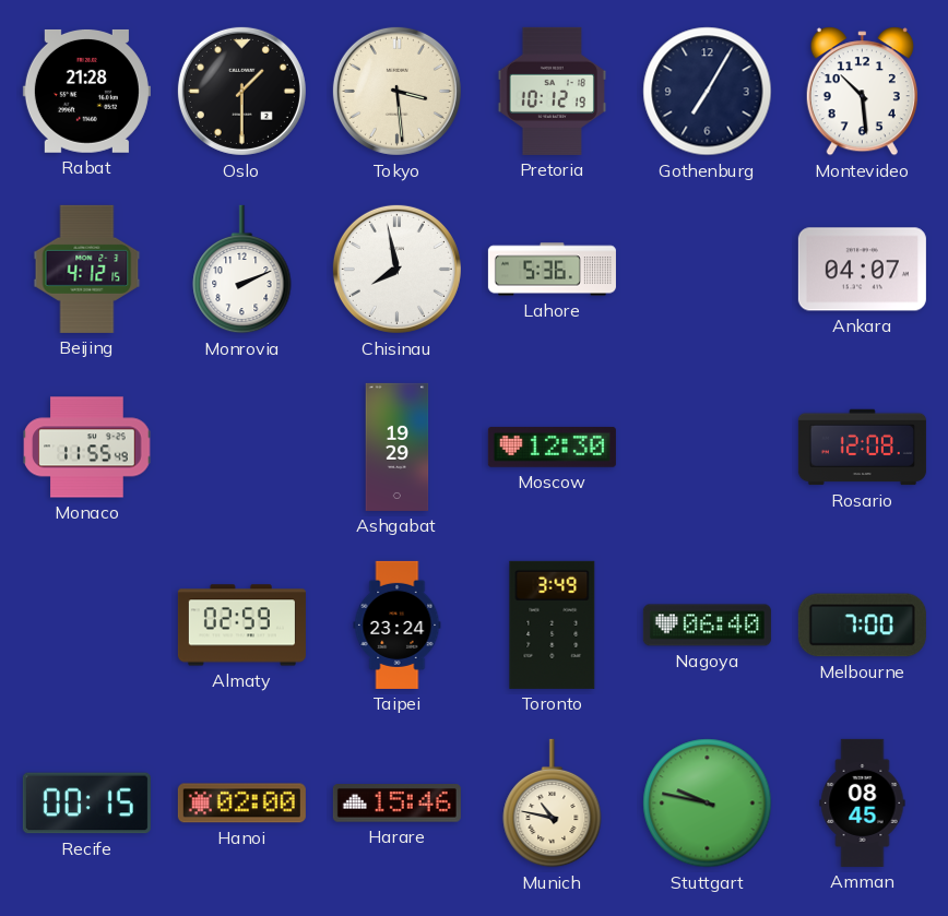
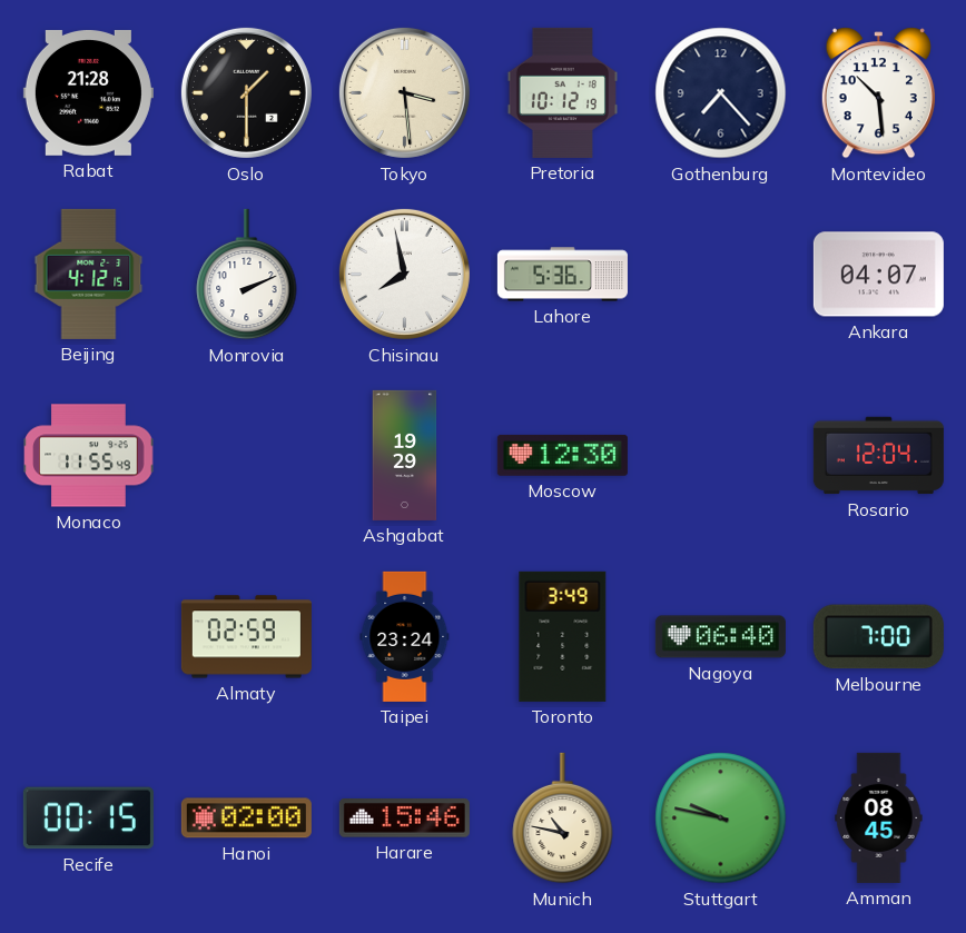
Gothenburg: 7:05 -> 7:23 (721, 93)
Rosario: 12:08 -> 12:04 (878, 456)
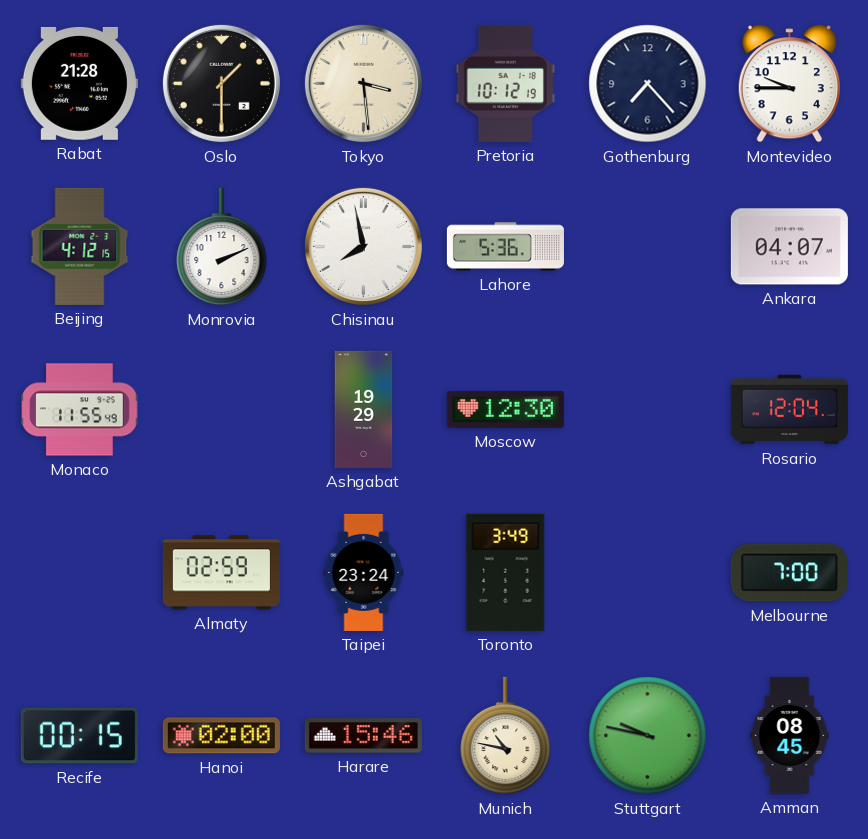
Montevideo: 10:29 -> 9:45 (789, 84)
Nagoya: 06:40 -> none (720, 637)
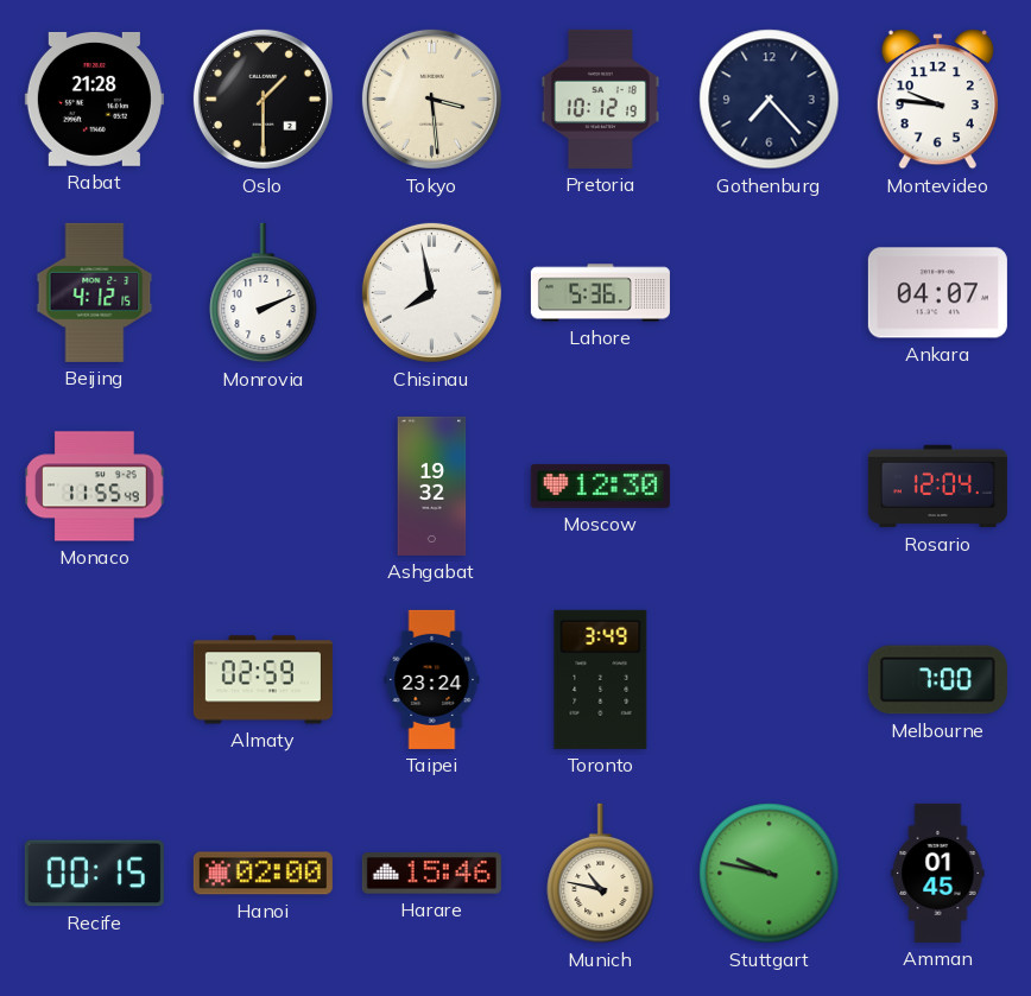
Montevideo: 9:45 -> 9:46 (937, 100)
Ashgabat: 19:29 -> 19:32 (432, 486)
Amman: 08:45 -> 01:45 (938, 873)
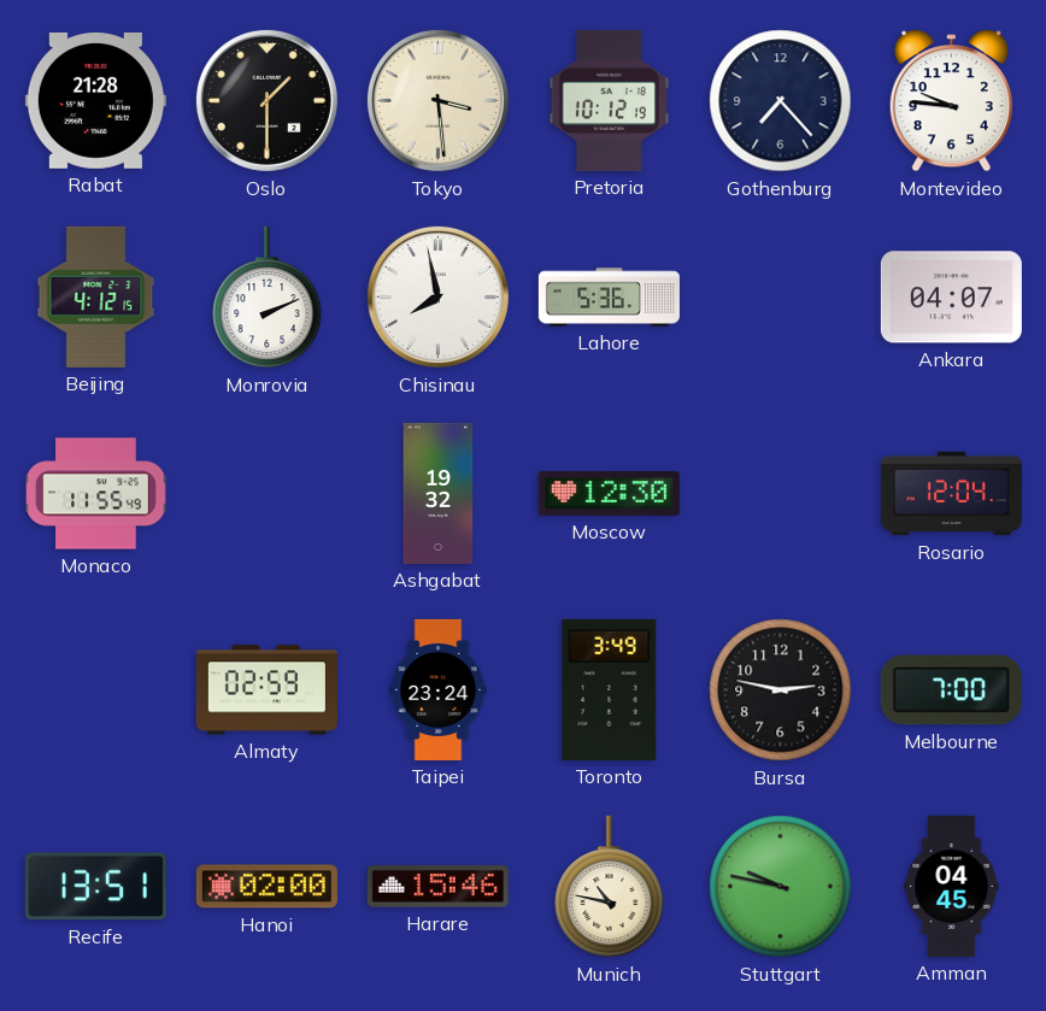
Bursa: none -> 2:47 (781, 690)
Recife: 00:15 -> 13:51 (95, 887)
Amman: 01:45 -> 04:45 (952, 886)
